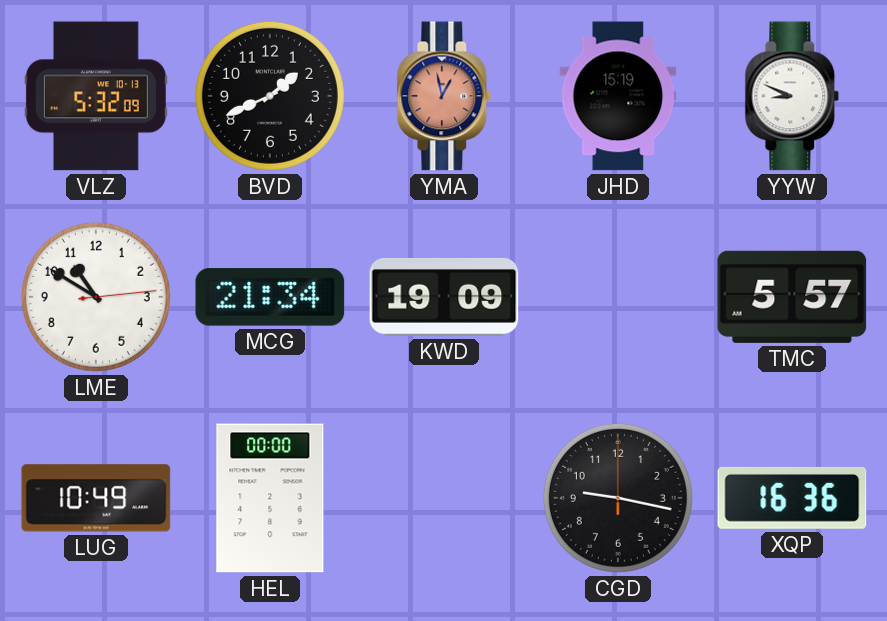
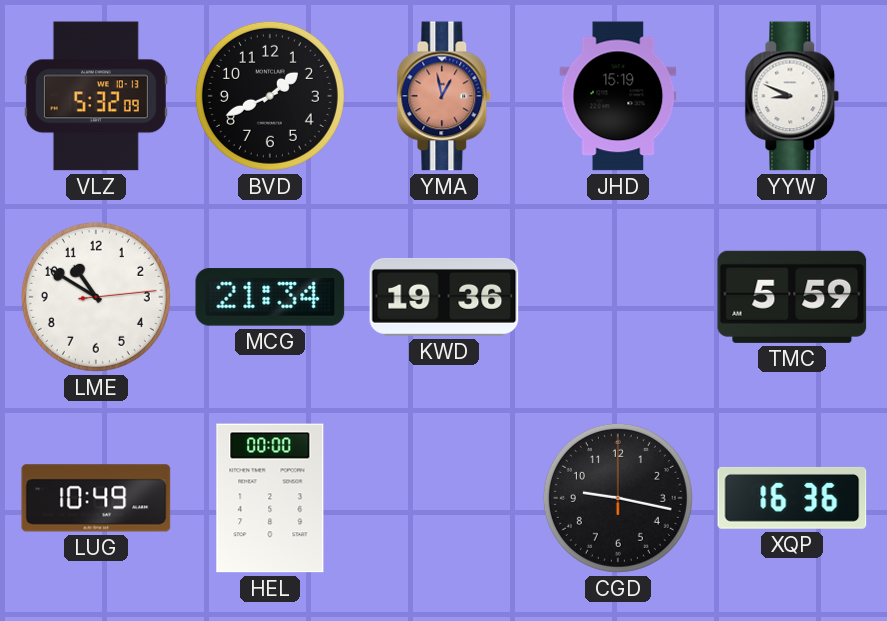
KWD: 19:09 -> 19:36 (444, 297)
TMC: 5:57 -> 5:59 (792, 297)
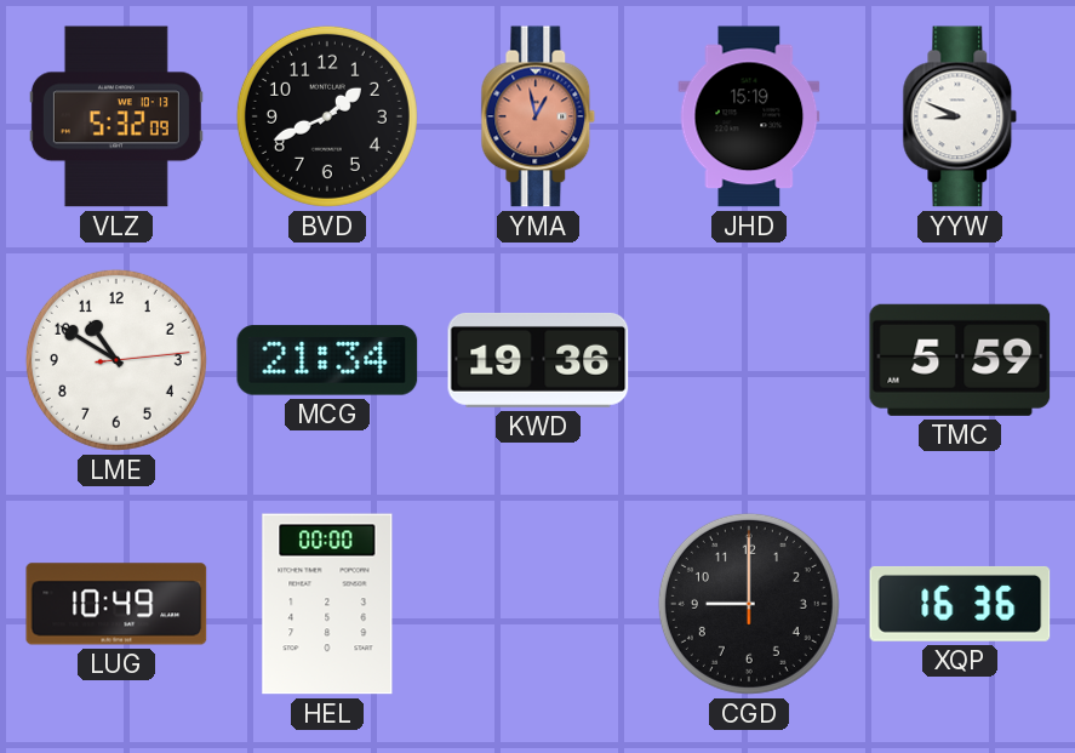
CGD: 9:17 -> 9:00 (749, 604)
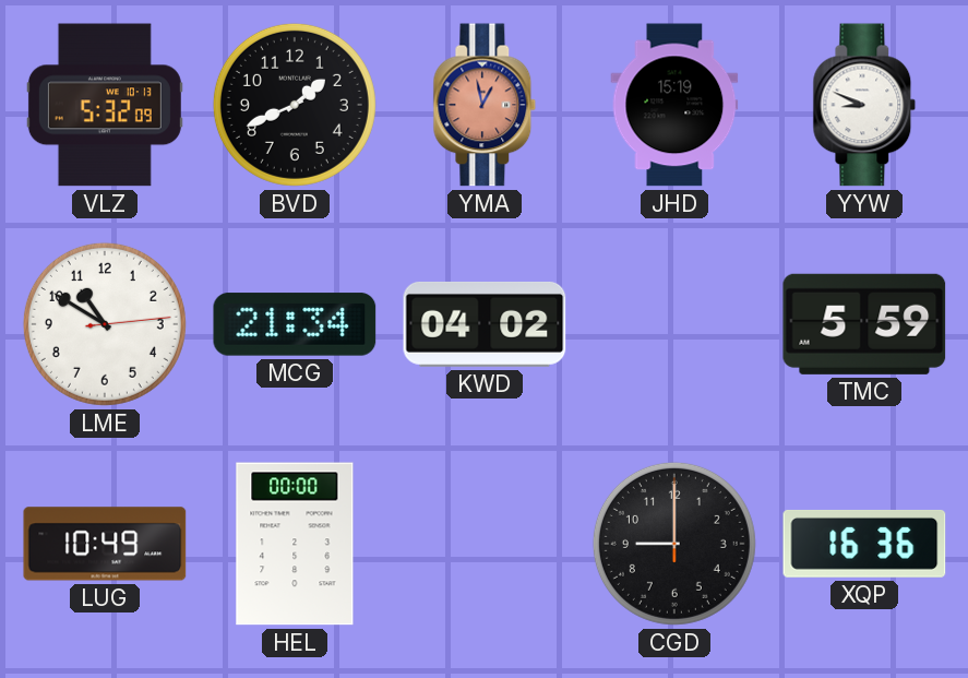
KWD: 19:36 -> 04:02 (485, 324)
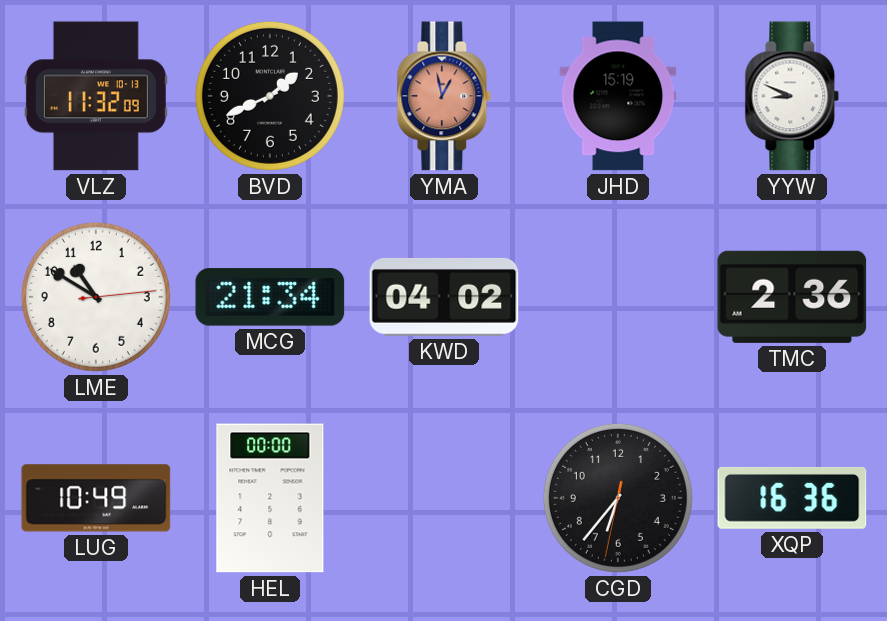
VLZ: 5:32 -> 11:32 (96, 96)
TMC: 5:59 -> 2:36 (792, 297)
CGD: 9:00 -> 6:36 (618, 498)
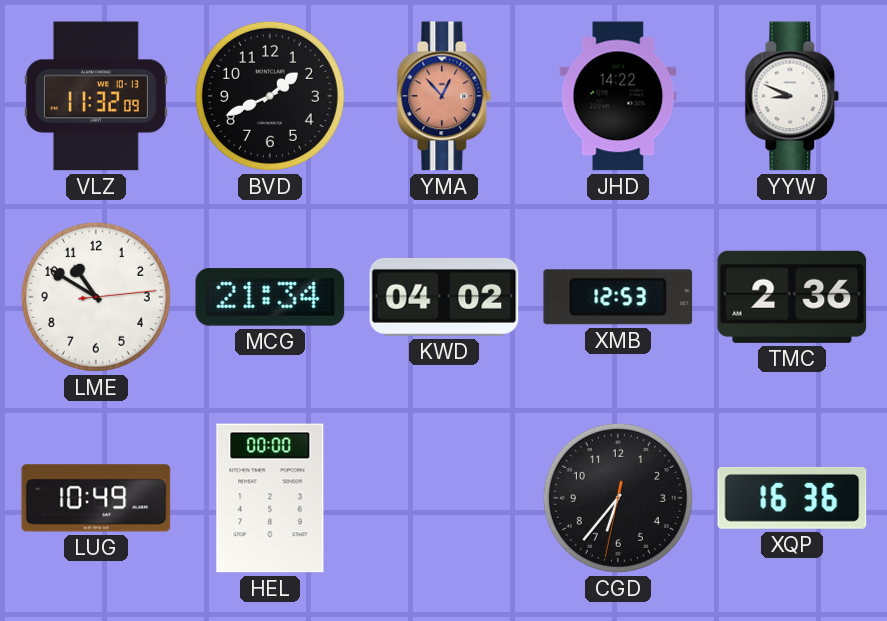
YMA: 12:58 -> 12:53 (444, 96)
JHD: 15:19 -> 14:22 (618, 96)
XMB: none -> 12:53 (618, 297)
